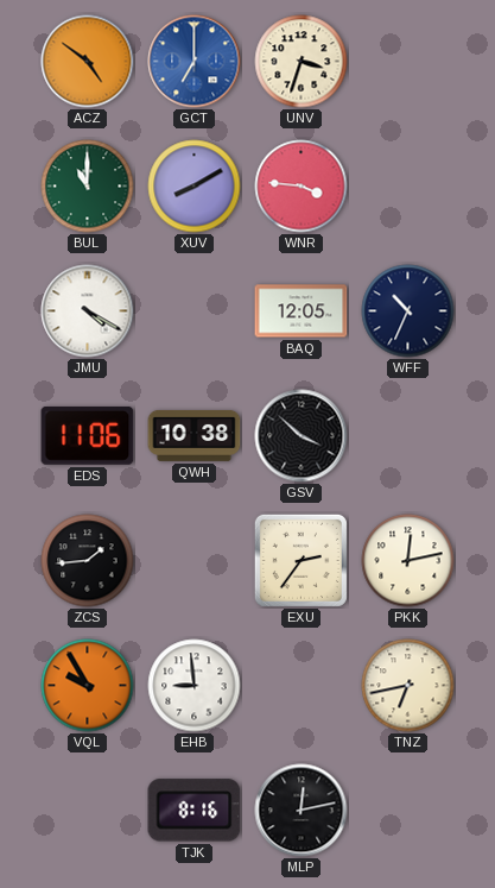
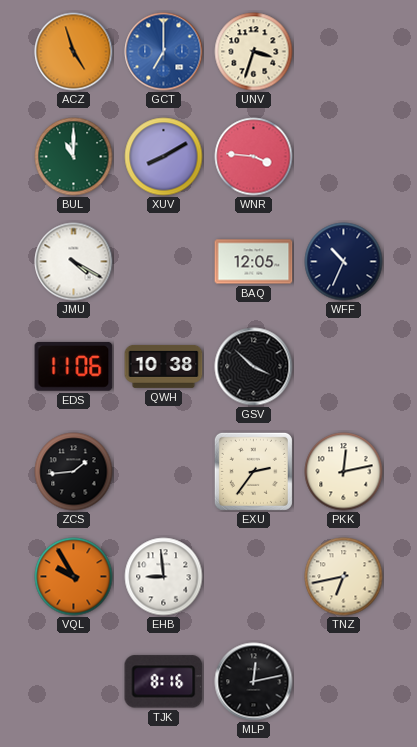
ACZ: 4:51 -> 4:57 (74, 52)
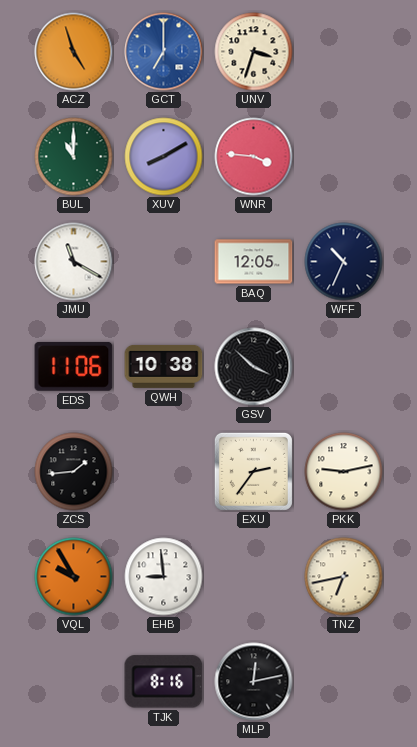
JMU: 4:20 -> 11:20 (74, 262)
PKK: 12:13 -> 9:13 (344, 472)
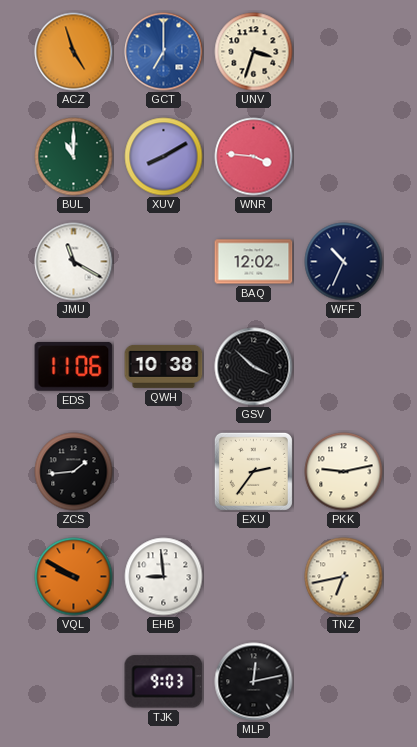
BAQ: 12:05 -> 12:02 (254, 262)
VQL: 9:55 -> 9:50 (74, 577)
TJK: 8:16 -> 9:03 (164, 682)
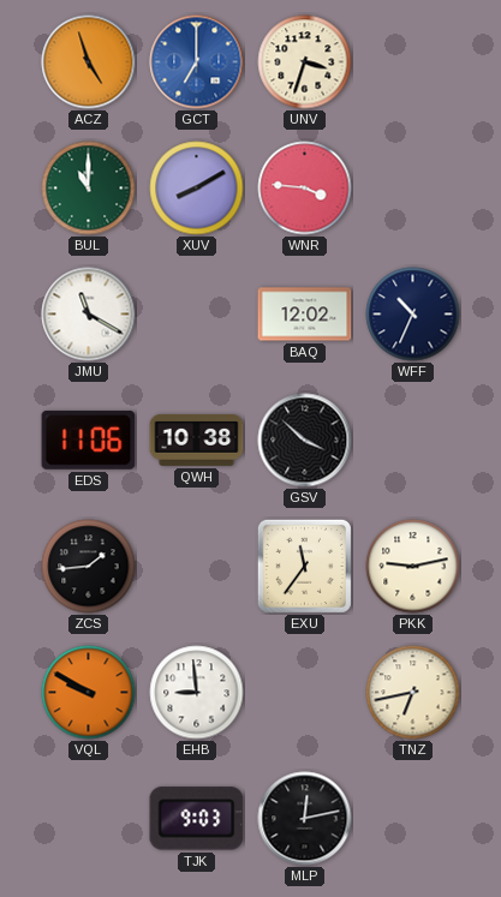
EXU: 2:36 -> 11:36 (304, 566)
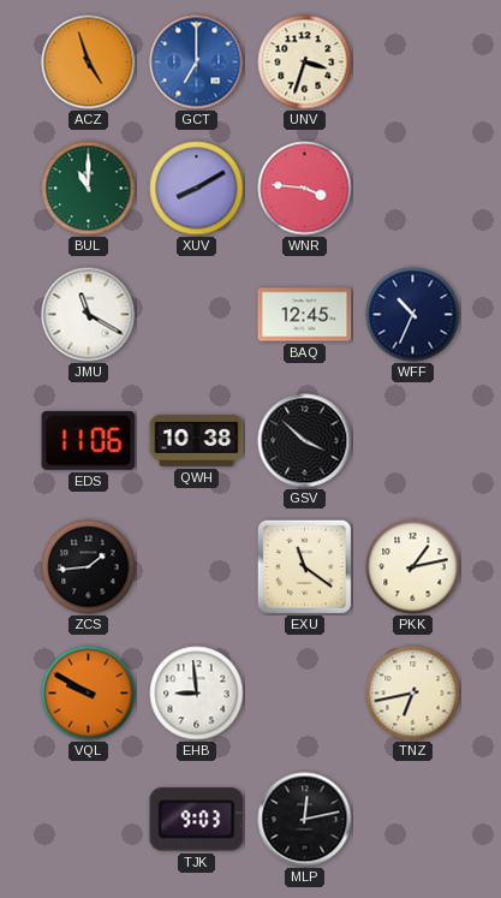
BAQ: 12:02 -> 12:45 (305, 315)
EXU: 11:36 -> 11:21 (304, 566)
PKK: 9:13 -> 1:13 (413, 567)
